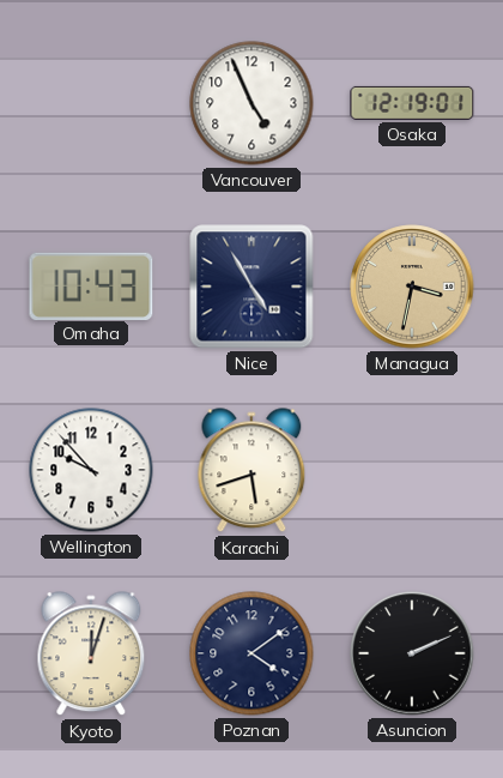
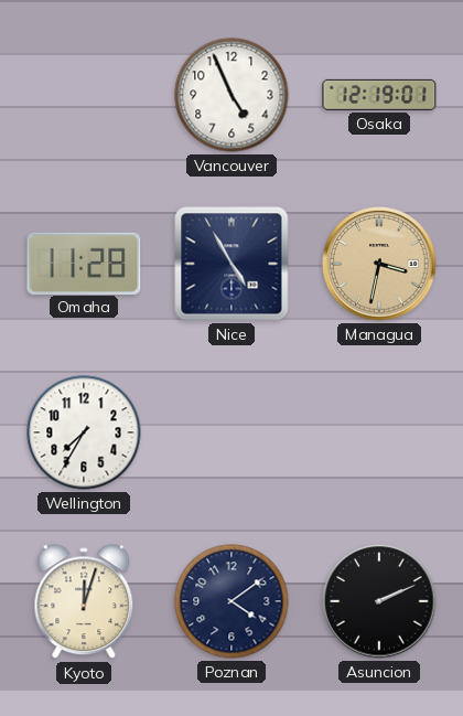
Omaha: 10:43 -> 11:28 (84, 263)
Wellington: 9:53 -> 7:35 (84, 432)
Karachi: 5:42 -> none (251, 471)
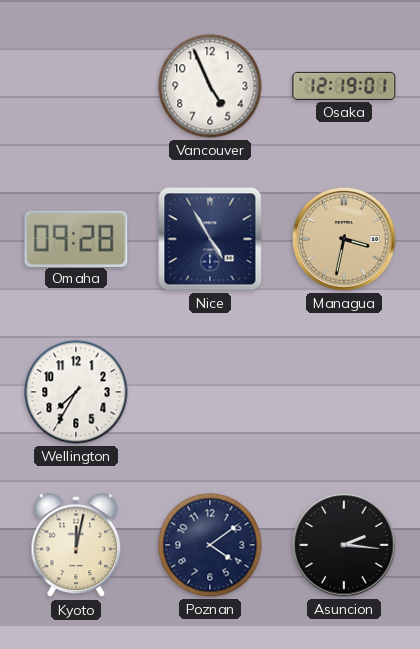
Omaha: 11:28 -> 09:28 (76, 238)
Kyoto: 12:03 -> 12:02 (76, 546)
Asuncion: 2:11 -> 2:16 (344, 545)
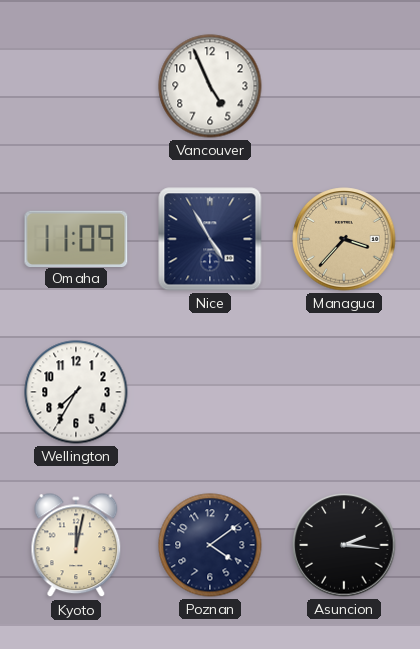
Osaka: 12:19 -> none (344, 86)
Omaha: 09:28 -> 11:09 (76, 238)
Managua: 3:32 -> 3:37 (344, 239)
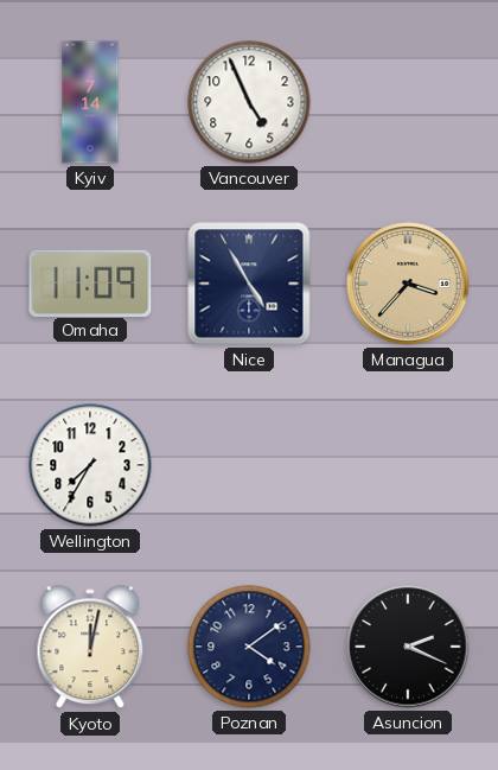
Kyiv: none -> 7:14 (90, 102)
Asuncion: 2:16 -> 2:19 (408, 647)
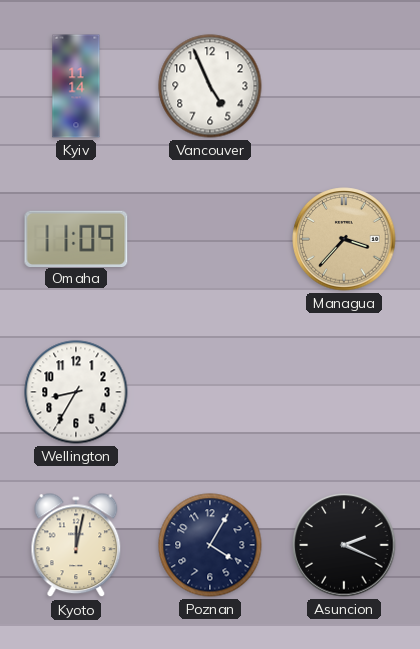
Kyiv: 7:14 -> 11:14 (76, 86)
Nice: 4:55 -> none (249, 284)
Wellington: 7:35 -> 8:35 (76, 392)
Poznan: 4:09 -> 4:05 (210, 545)
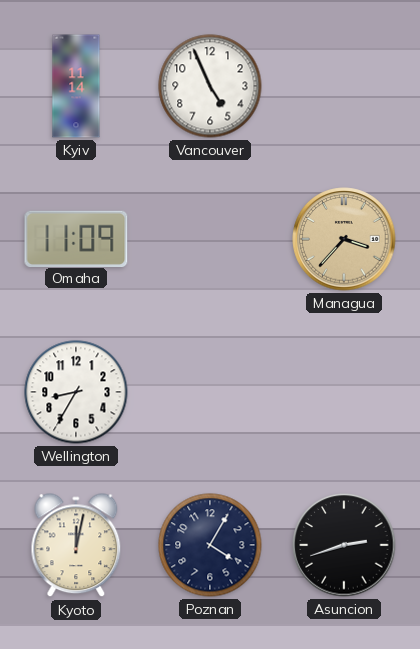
Asuncion: 2:19 -> 2:42 (344, 545)
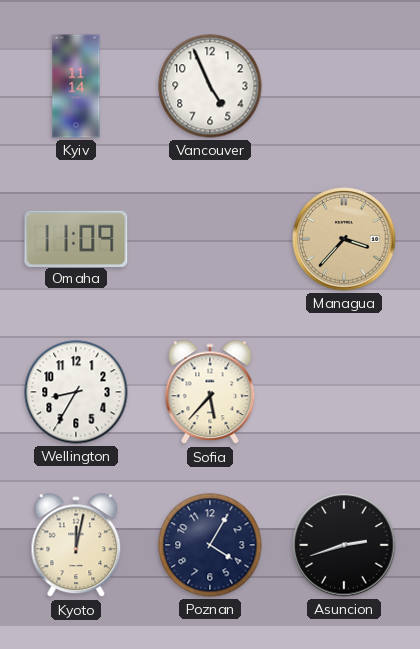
Sofia: none -> 5:37 (210, 393)
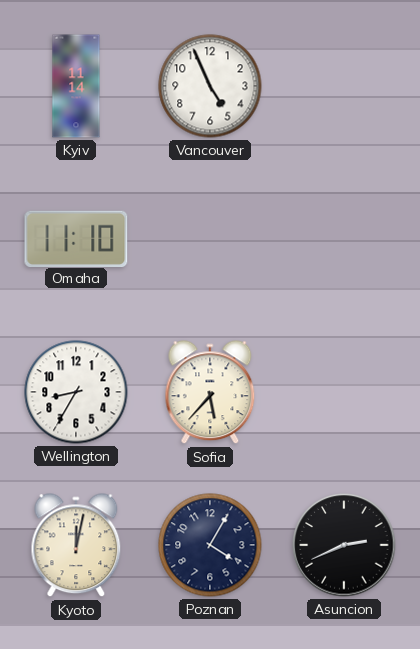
Omaha: 11:09 -> 11:10 (76, 238)
Managua: 3:37 -> none (344, 239)
Asuncion: 2:42 -> 2:41 (344, 545)
